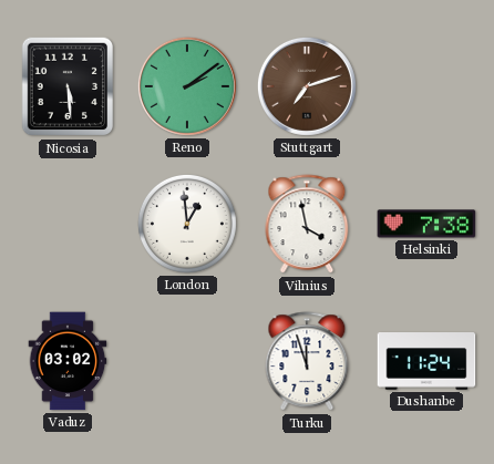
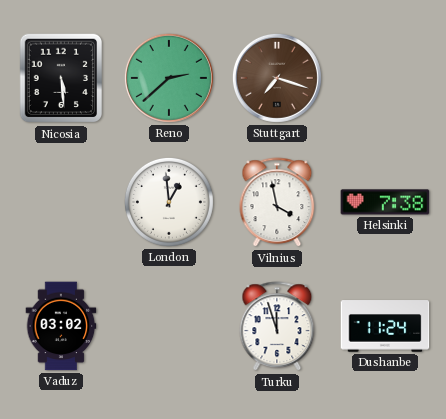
Reno: 2:09 -> 2:38 (169, 78)
Stuttgart: 7:12 -> 7:18 (277, 78)
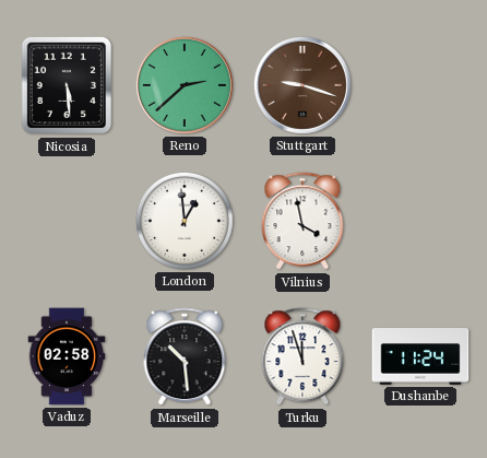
Stuttgart: 7:18 -> 9:18 (302, 85)
Helsinki: 7:38 -> none (385, 202)
Vaduz: 03:02 -> 02:58 (67, 356)
Marseille: none -> 10:29 (185, 357)
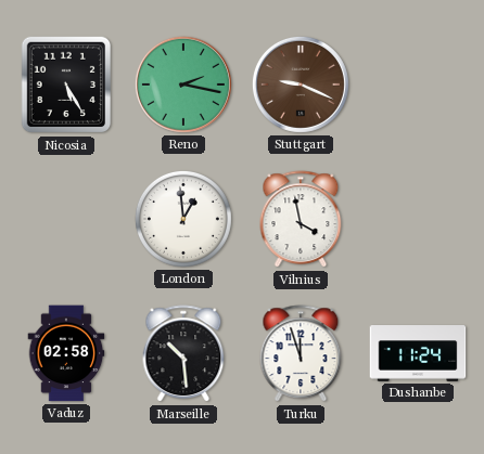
Nicosia: 5:29 -> 5:25 (66, 85)
Reno: 2:38 -> 2:17 (183, 85)
Stuttgart: 9:18 -> 9:19 (301, 85)
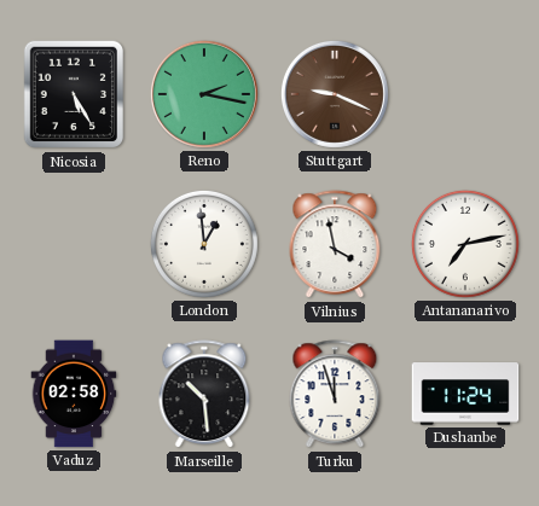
Antananarivo: none -> 7:13 (465, 244)
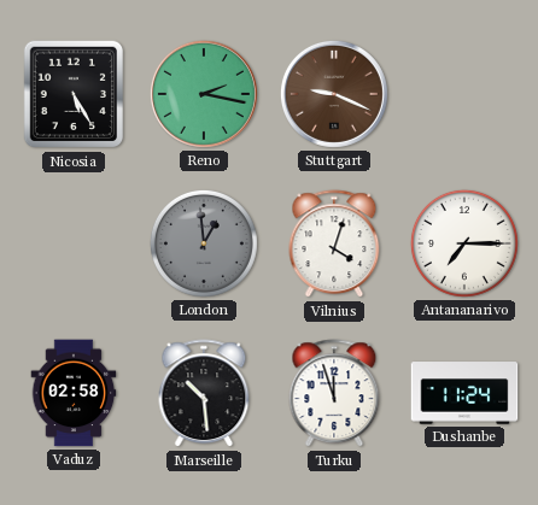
London dial: white -> grey (204, 243)
Vilnius: 3:58 -> 4:03 (334, 245)
Antananarivo: 7:13 -> 7:15 (464, 243)
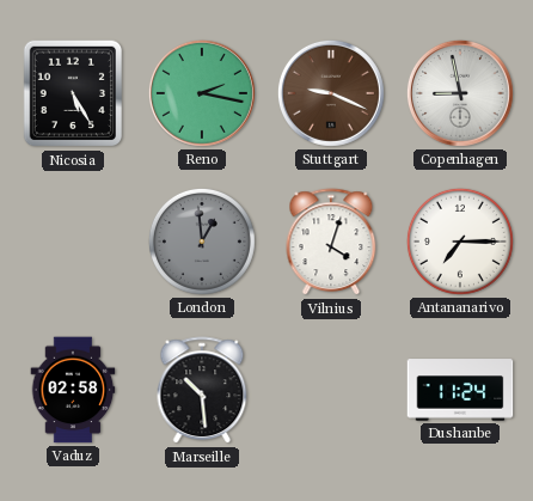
Copenhagen: none -> 8:58 (460, 93)
Turku: 11:57 -> none (334, 394)
